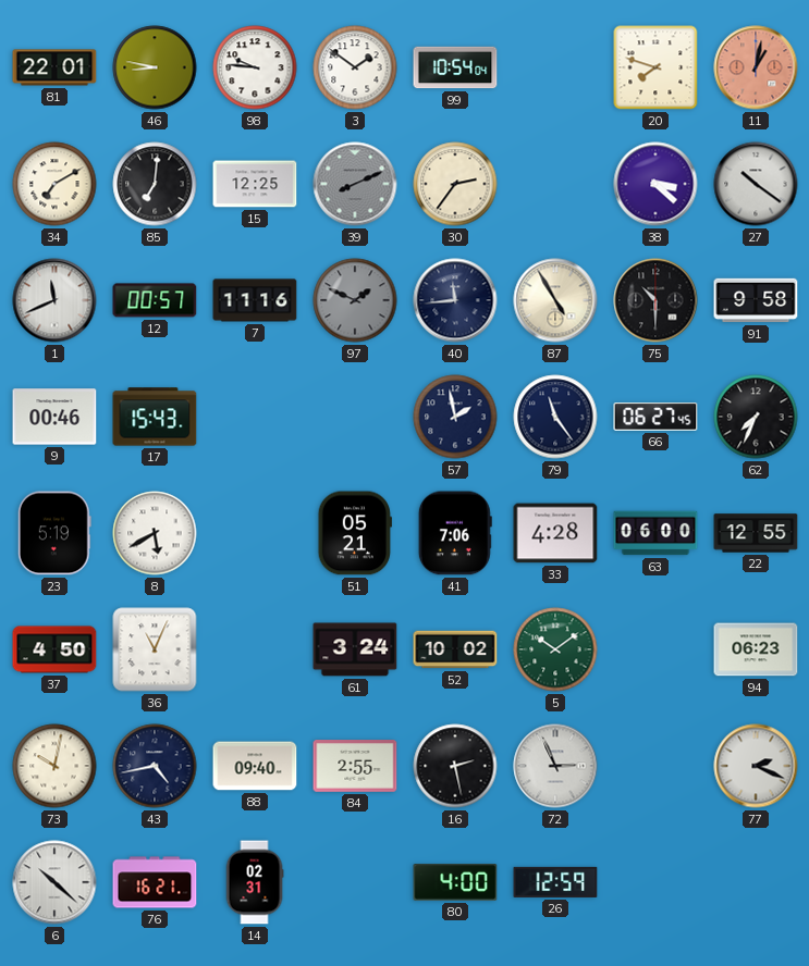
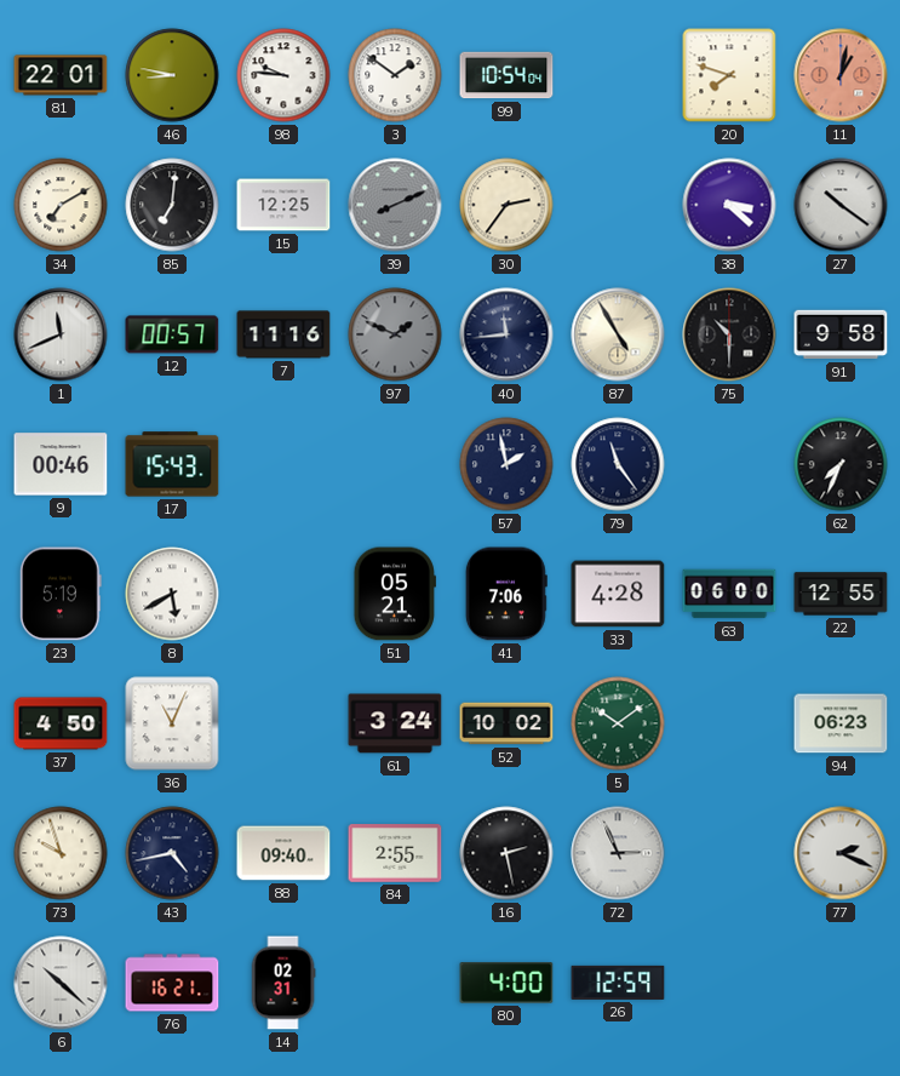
66: 06:27 -> none (655, 417)
73: 10:02 -> 9:57 (61, 853)
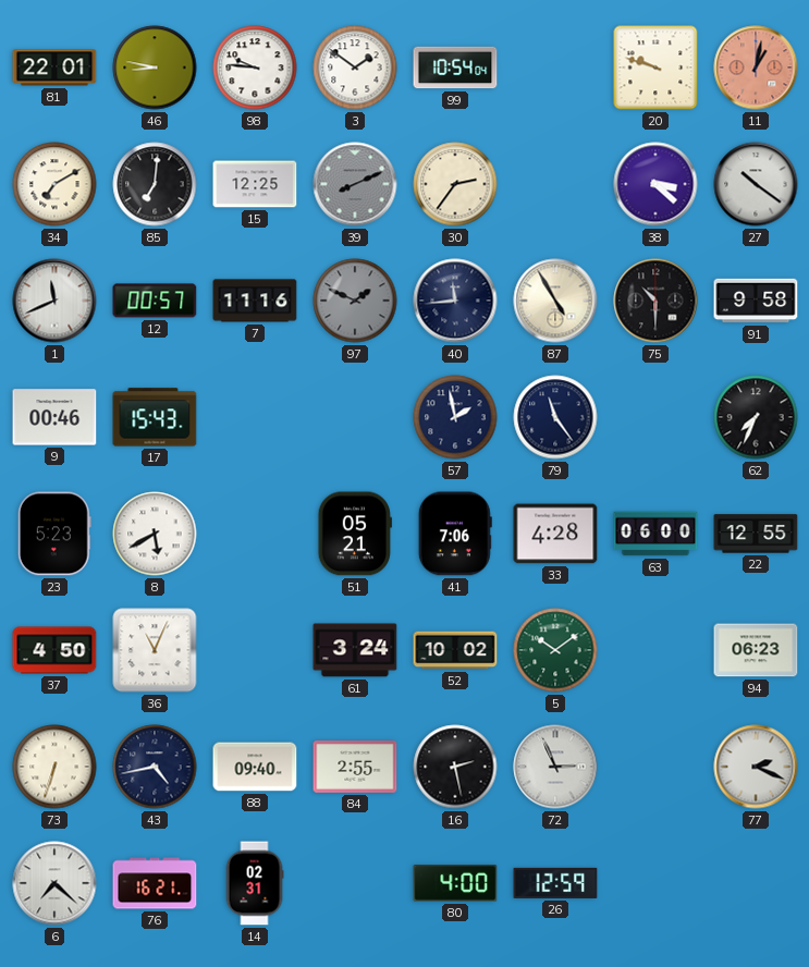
20: 7:48 -> 9:48 (655, 68)
23: 5:19 -> 5:23 (54, 534)
73: 9:57 -> 6:33 (54, 767)
6: 10:22 -> 7:22 (54, 883)
